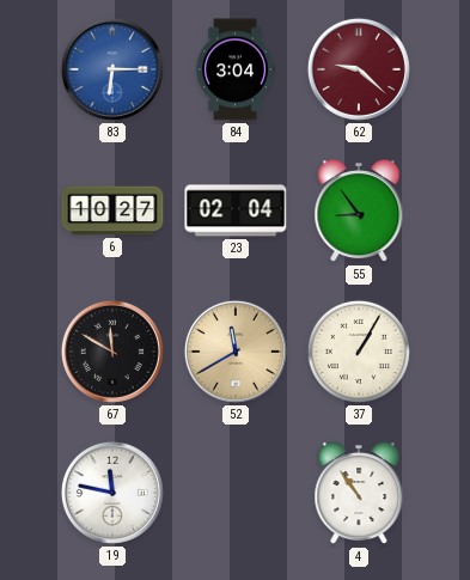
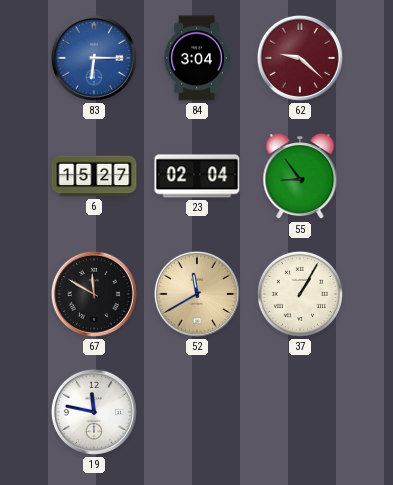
6: 10:27 -> 15:27 (94, 176)
4: 10:54 -> none (359, 494)
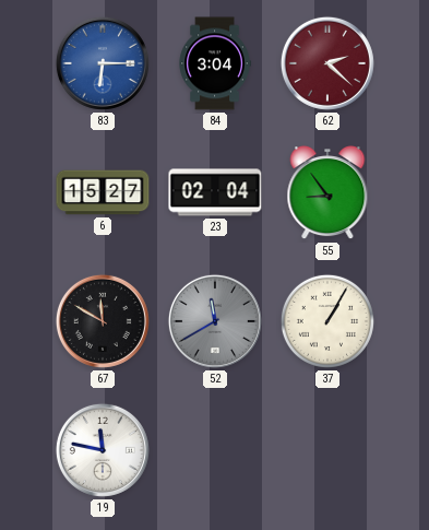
62: 9:22 -> 2:22 (327, 63)
52 dial: champagne -> grey (215, 321)
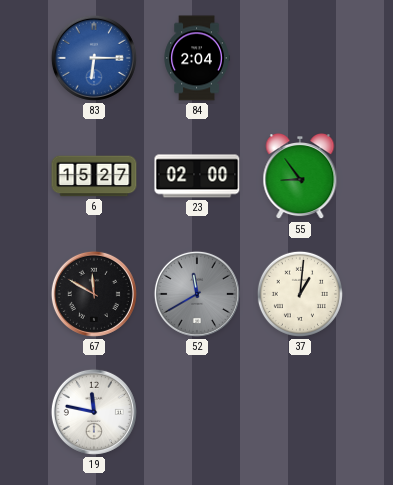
84: 3:04 -> 2:04 (197, 58)
62: 2:22 -> none (327, 63)
23: 02:04 -> 02:00 (197, 176)
37: 1:05 -> 1:01 (300, 294)
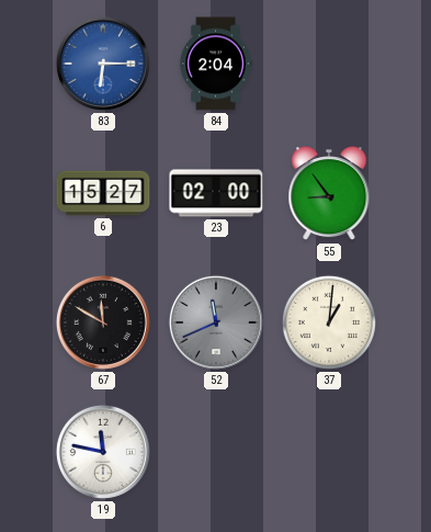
52: 11:40 -> 11:41 (216, 322)
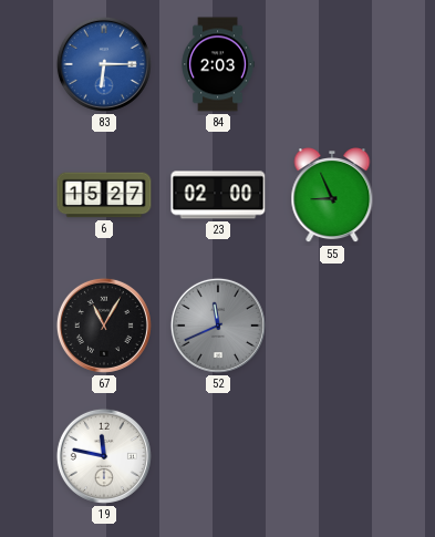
84: 2:04 -> 2:03 (218, 64)
55: 8:54 -> 8:56 (332, 196)
67: 11:50 -> 11:05 (104, 326)
37: 1:01 -> none (329, 322)
